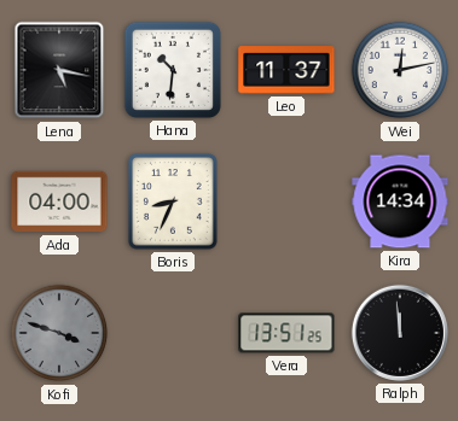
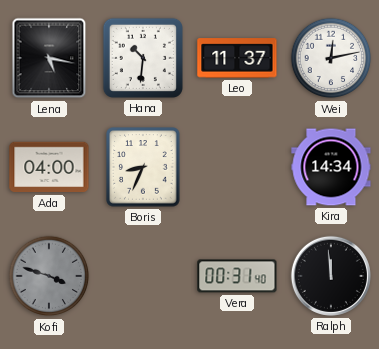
Vera: 13:51 -> 00:31 (237, 276)
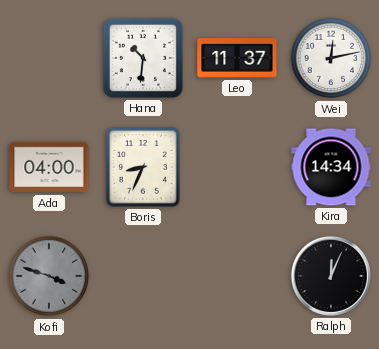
Lena: 5:17 -> none (49, 58)
Vera: 00:31 -> none (237, 276)
Ralph: 11:59 -> 12:04 (331, 276)
